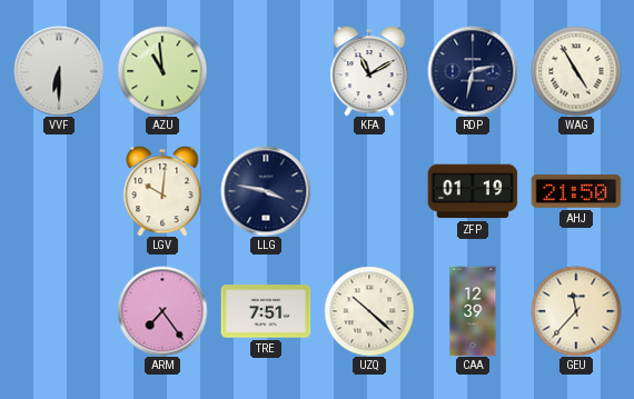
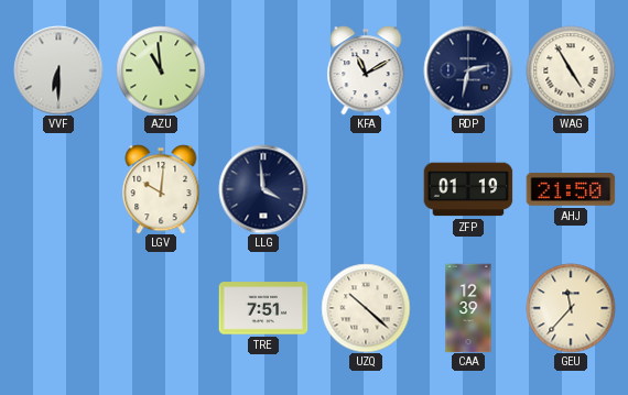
LLG: 3:47 -> 3:59 (263, 189)
ARM: 7:24 -> none (162, 311)
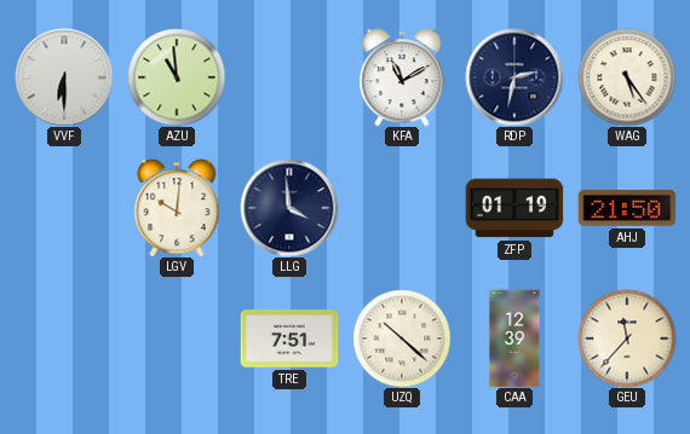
WAG: 4:55 -> 5:24 (627, 77)
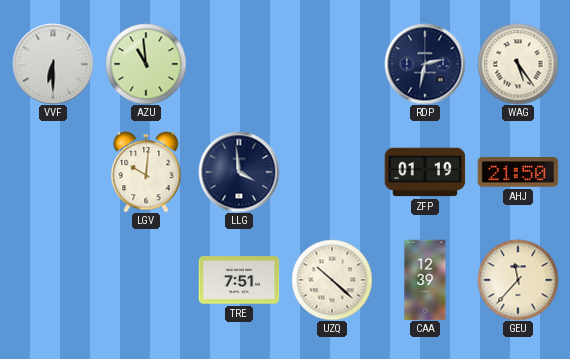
KFA: 11:10 -> none (402, 77)
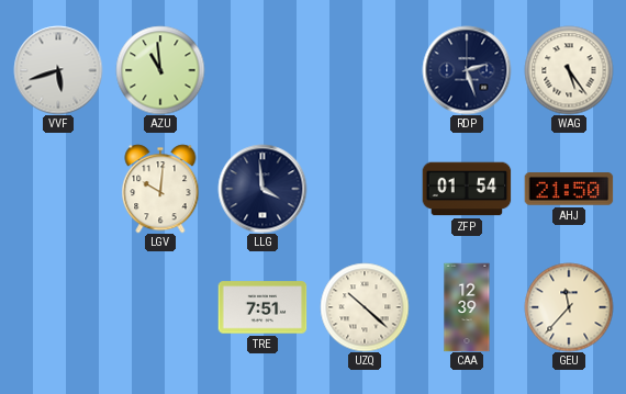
VVF: 6:30 -> 5:42 (58, 70)
RDP: 2:32 -> 2:27 (467, 70)
ZFP: 01:19 -> 01:54 (467, 189)
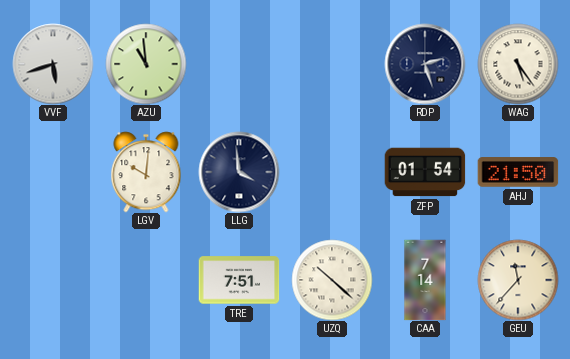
CAA: 12:39 -> 7:14 (425, 280)
